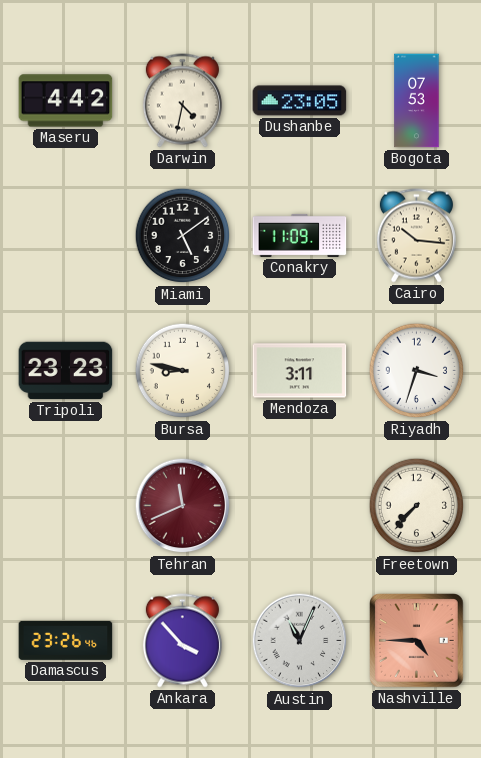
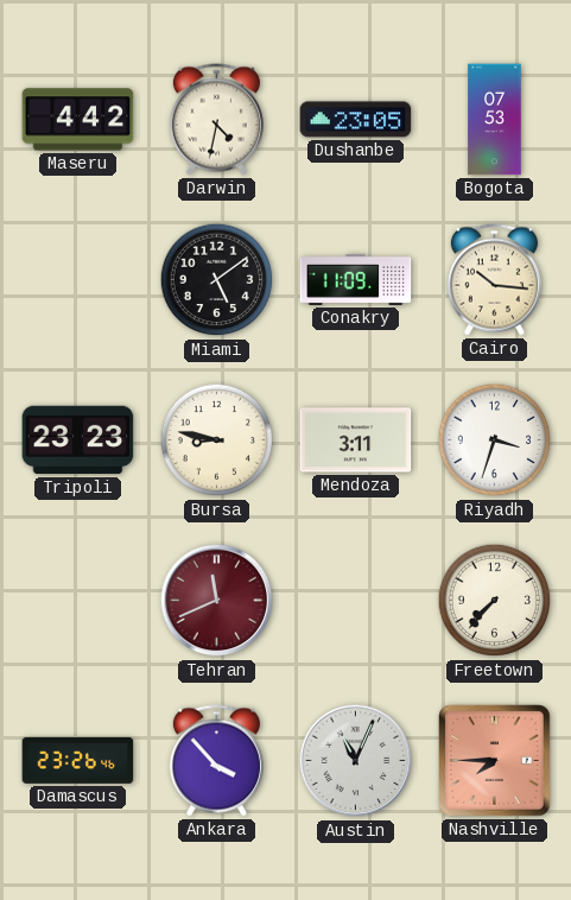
Nashville: 4:45 -> 7:45 (495, 761)
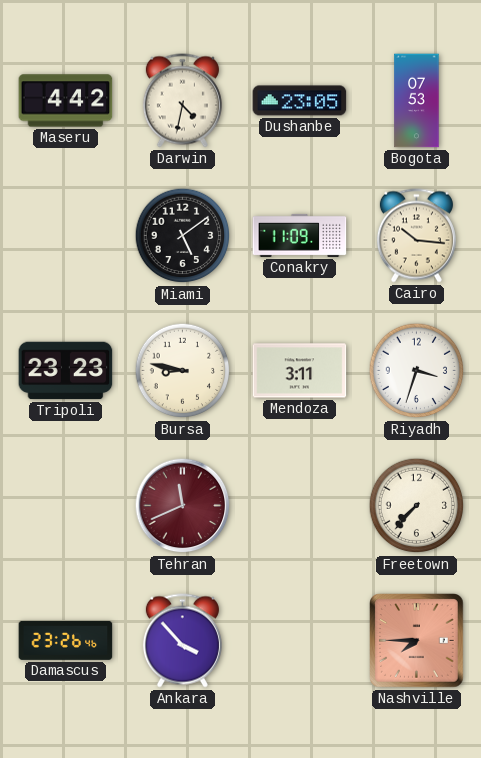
Austin: 11:04 -> none (356, 761)
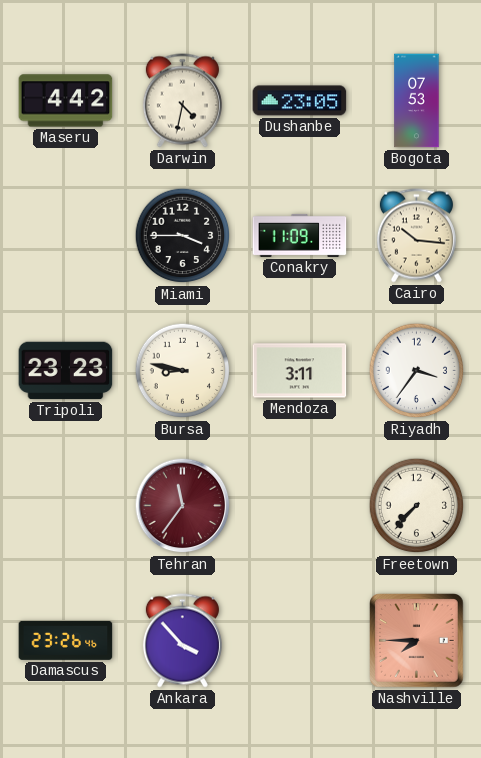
Miami: 5:09 -> 3:45 (183, 236)
Riyadh: 3:33 -> 3:36 (417, 371)
Tehran: 11:41 -> 11:36 (183, 506)
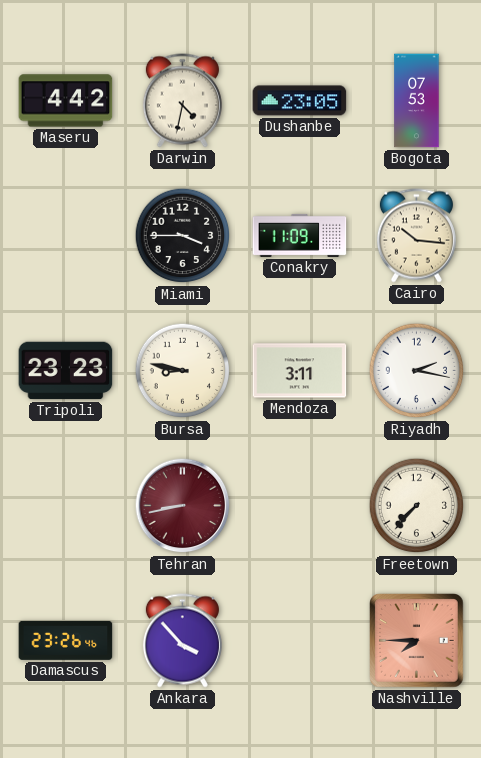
Riyadh: 3:36 -> 2:17 (417, 371)
Tehran: 11:36 -> 8:43 (183, 506)
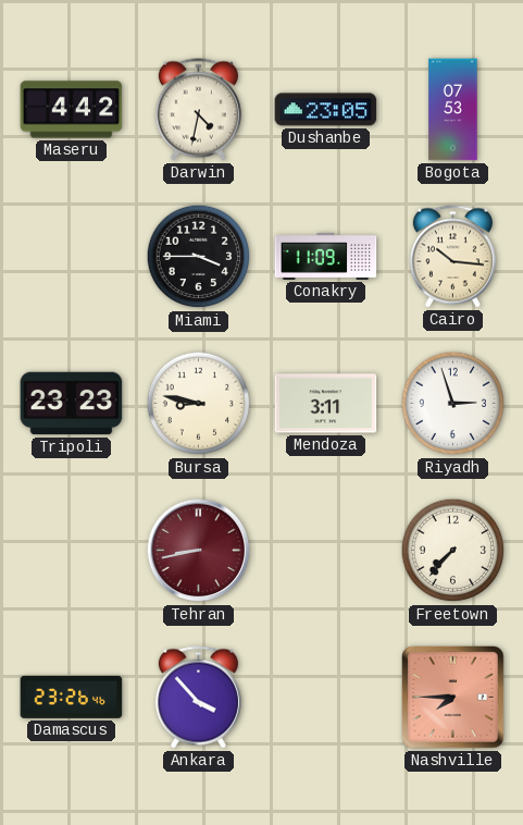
Riyadh: 2:17 -> 2:57 (453, 404)
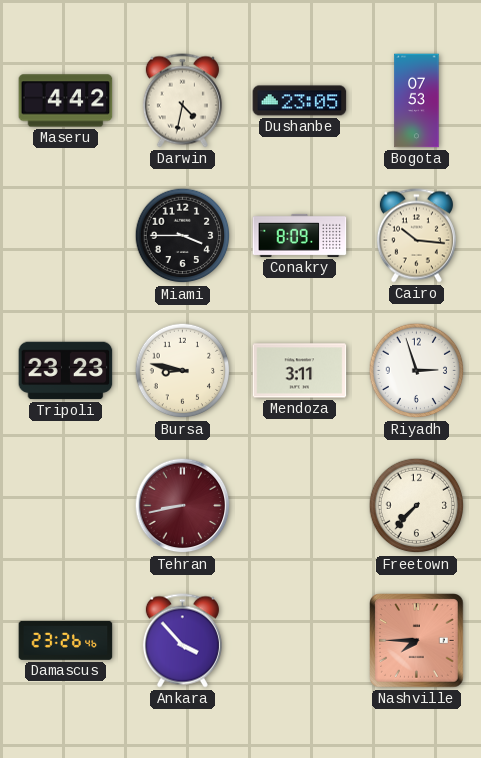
Conakry: 11:09 -> 8:09 (300, 235)
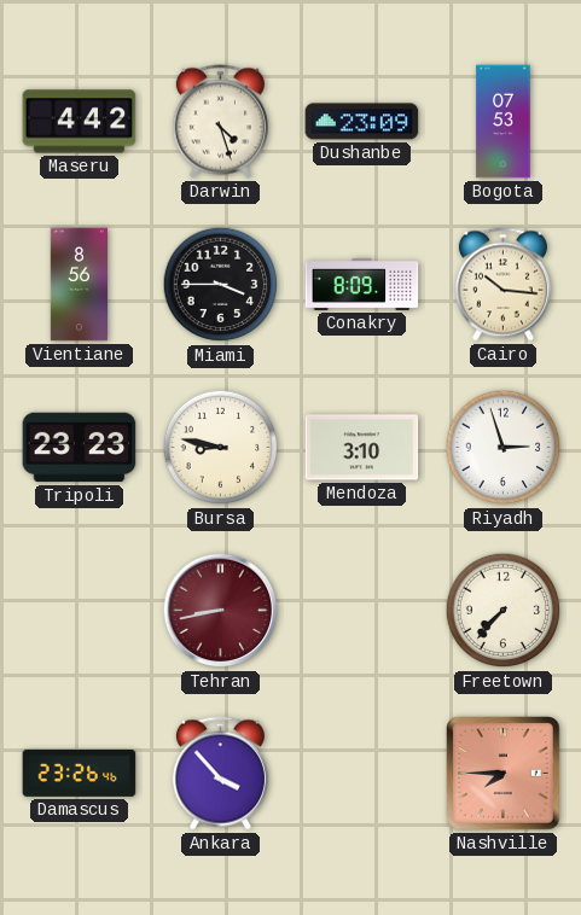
Darwin: 4:32 -> 4:27 (220, 122)
Dushanbe: 23:05 -> 23:09 (362, 122)
Vientiane: none -> 8:56 (79, 285)
Mendoza: 3:11 -> 3:10 (362, 448)
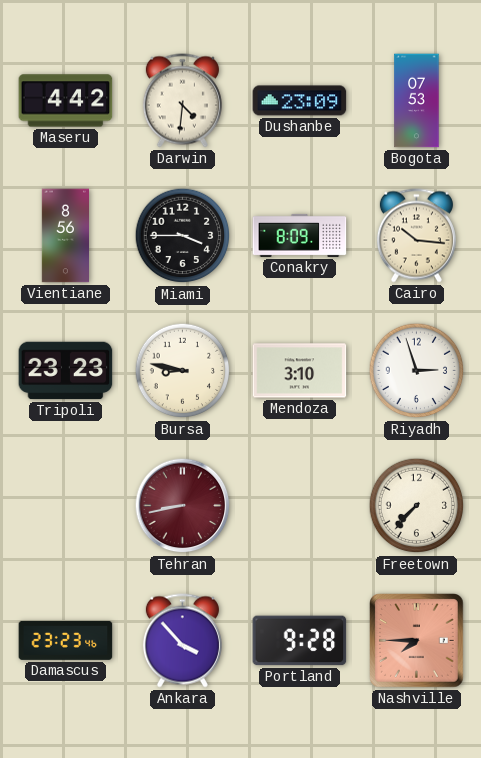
Darwin: 4:27 -> 4:31 (182, 101)
Damascus: 23:26 -> 23:23 (66, 640)
Portland: none -> 9:28 (300, 641)
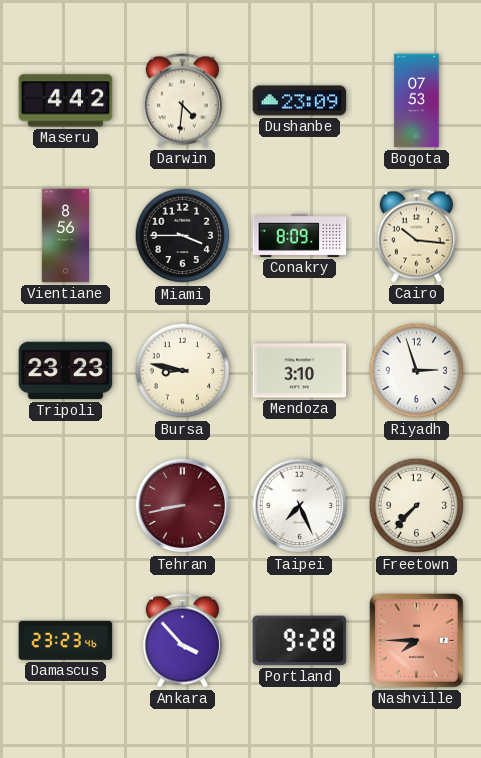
Taipei: none -> 7:26 (300, 506)
